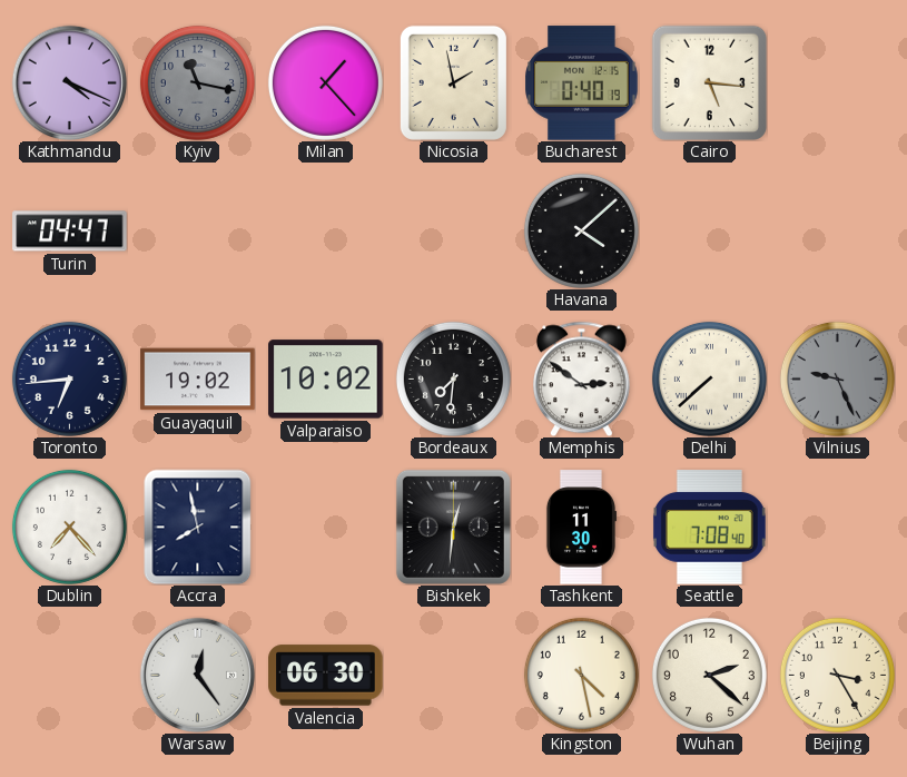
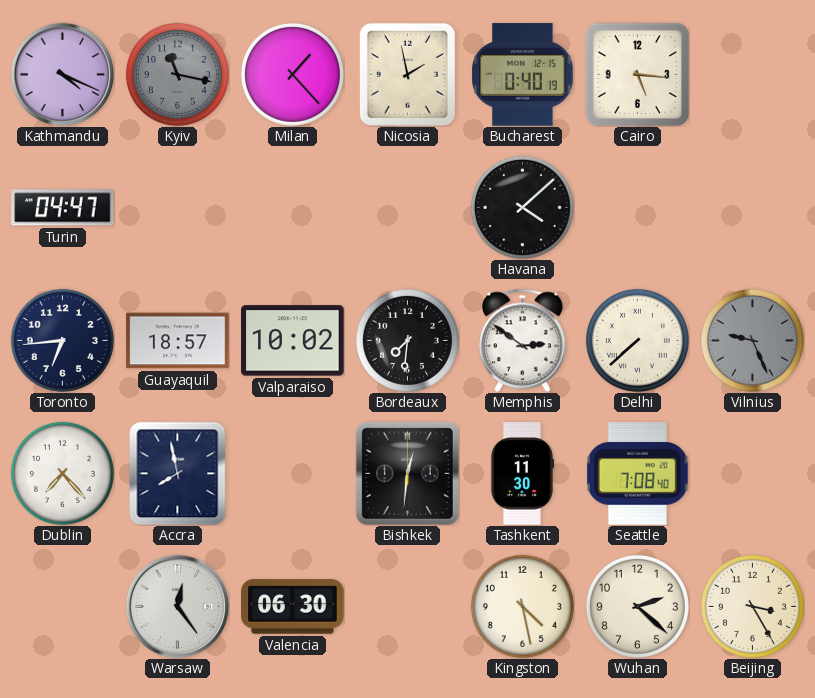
Guayaquil: 19:02 -> 18:57 (178, 341)
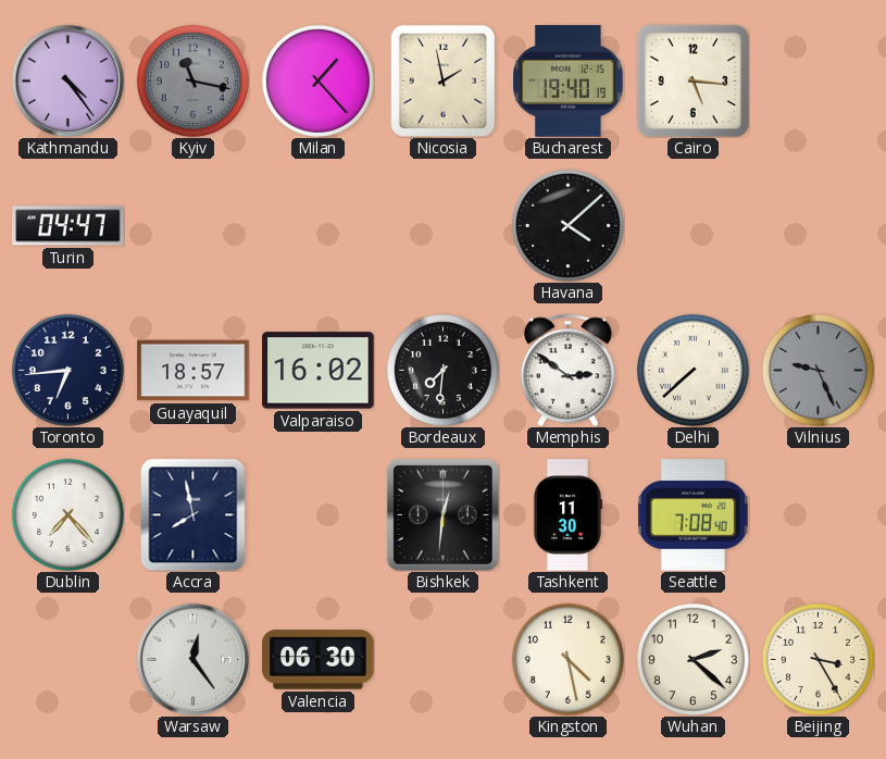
Kathmandu: 4:19 -> 4:24 (67, 80)
Bucharest: 0:40 -> 19:40 (569, 82)
Valparaiso: 10:02 -> 16:02 (319, 371)
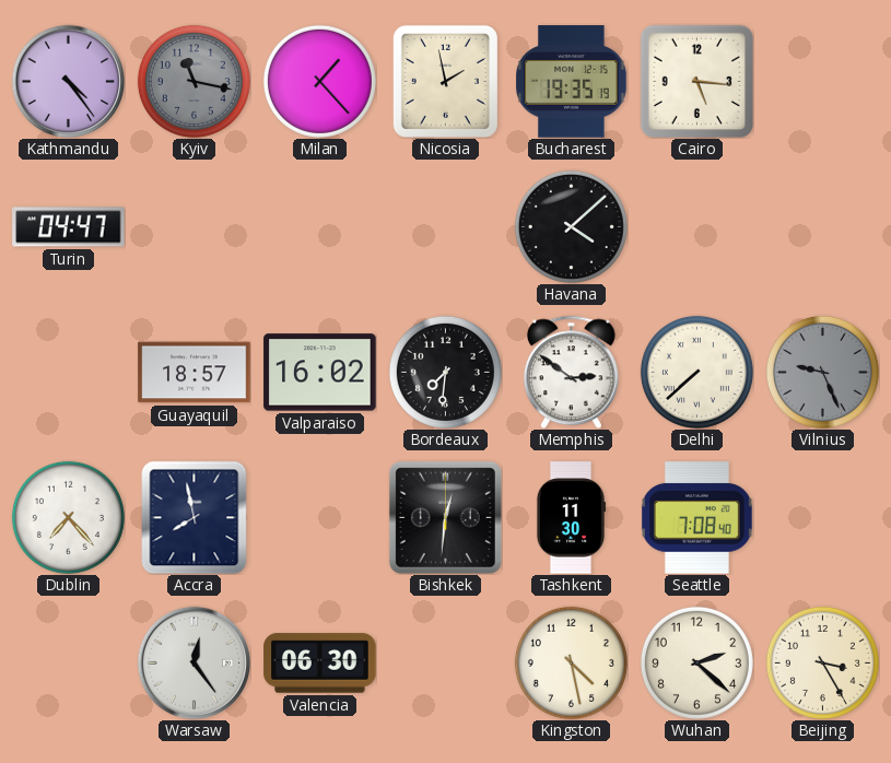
Bucharest: 19:40 -> 19:35 (572, 82)
Toronto: 6:44 -> none (67, 370)
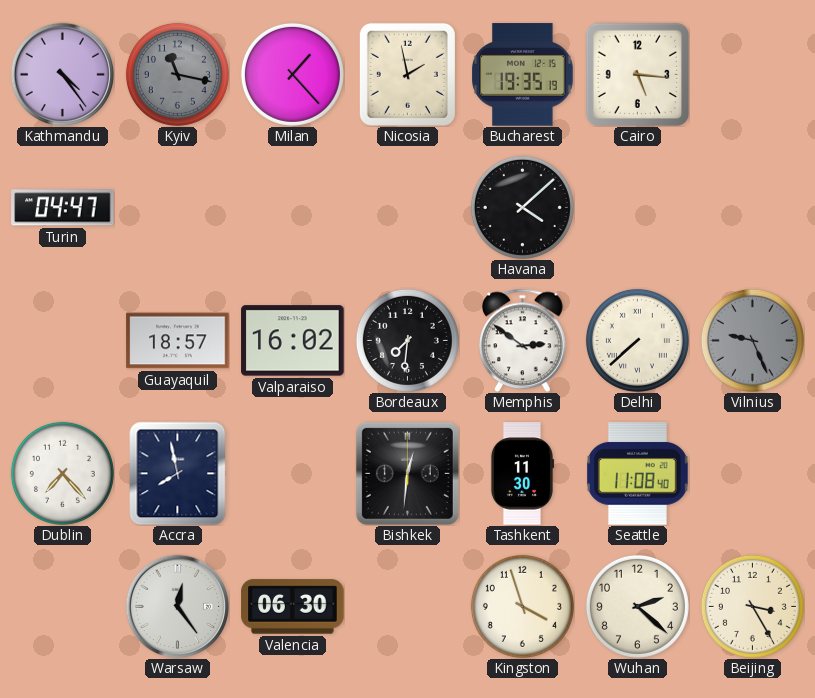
Seattle: 7:08 -> 11:08 (637, 474)
Kingston: 4:28 -> 3:57 (522, 606)
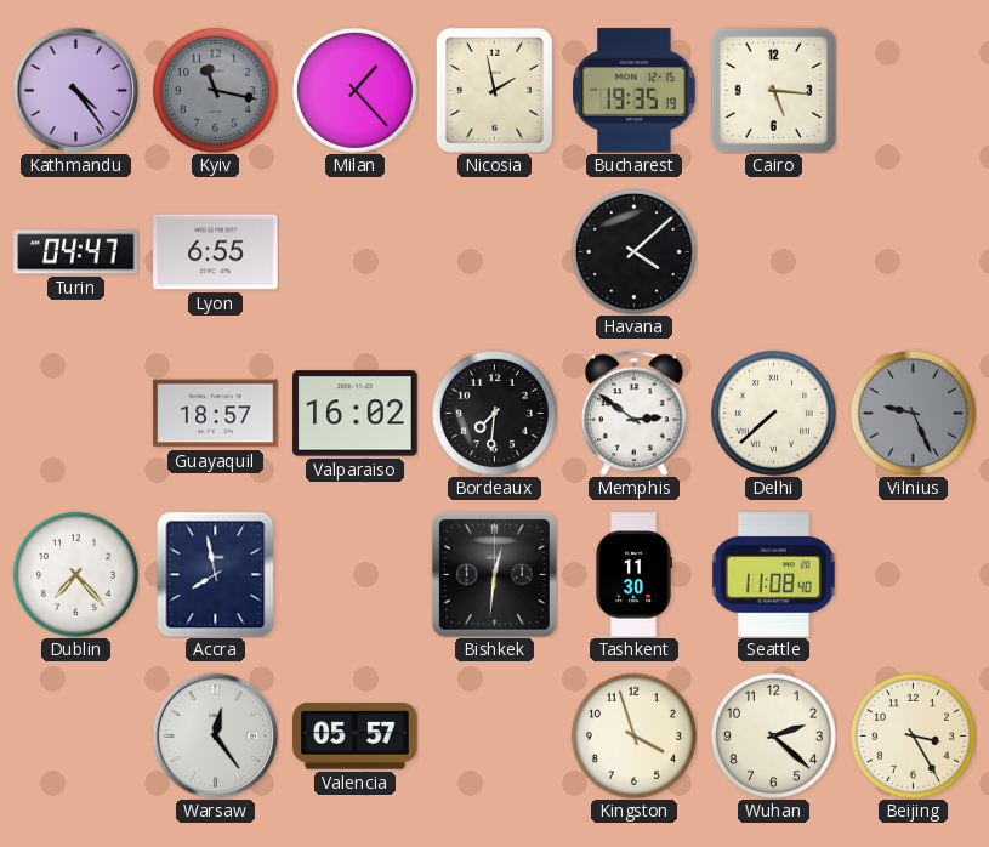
Lyon: none -> 6:55 (216, 252)
Valencia: 06:30 -> 05:57 (356, 737)
